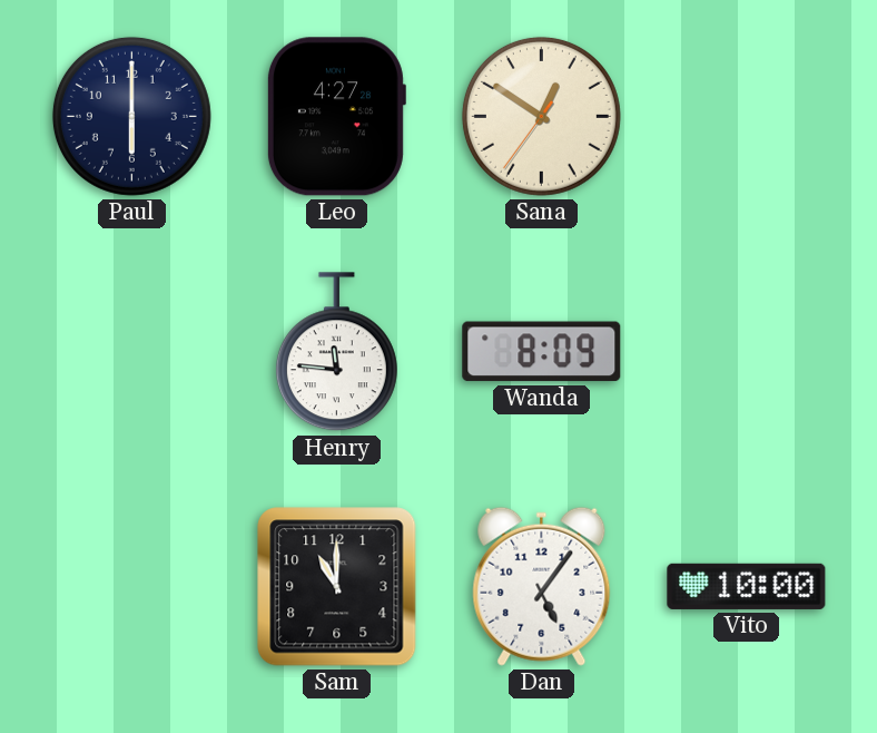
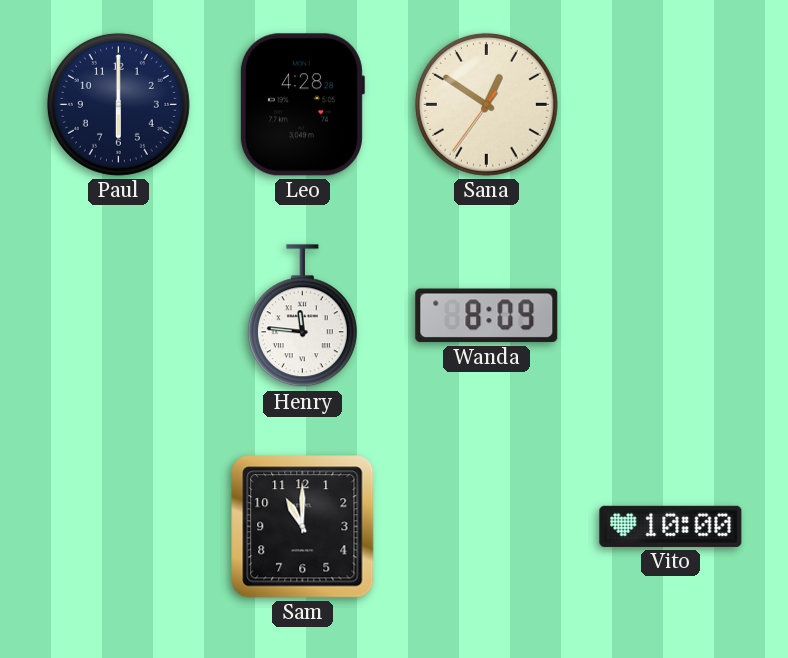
Leo: 4:27 -> 4:28 (302, 105)
Dan: 5:06 -> none (542, 586)
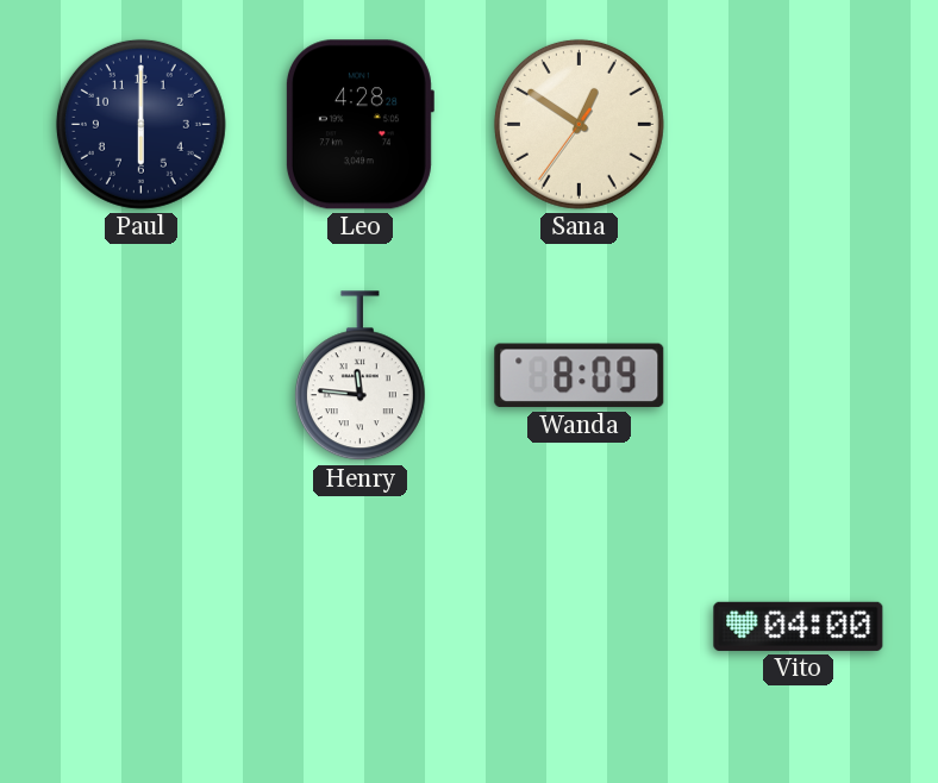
Sam: 11:00 -> none (303, 527)
Vito: 10:00 -> 04:00 (799, 626)
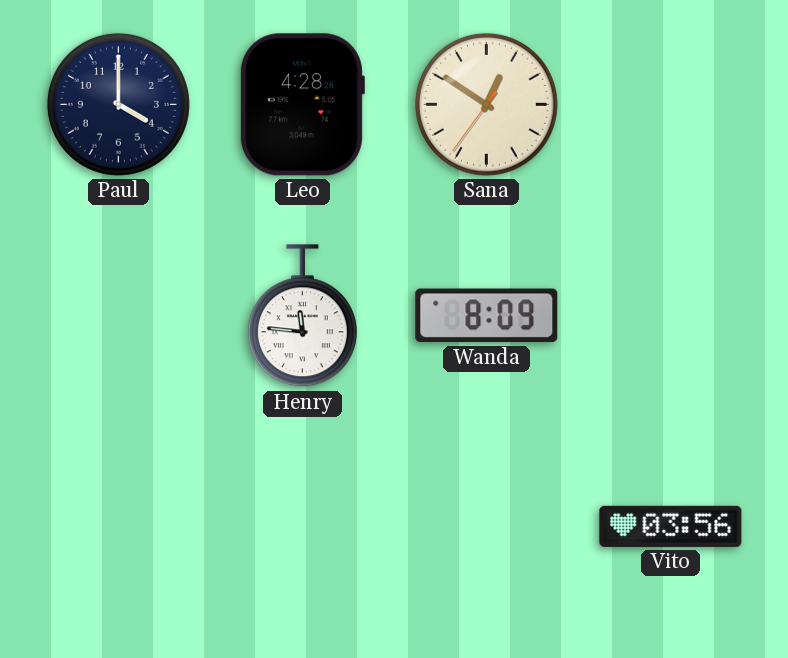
Paul: 6:00 -> 4:00 (118, 104)
Vito: 04:00 -> 03:56 (671, 526)
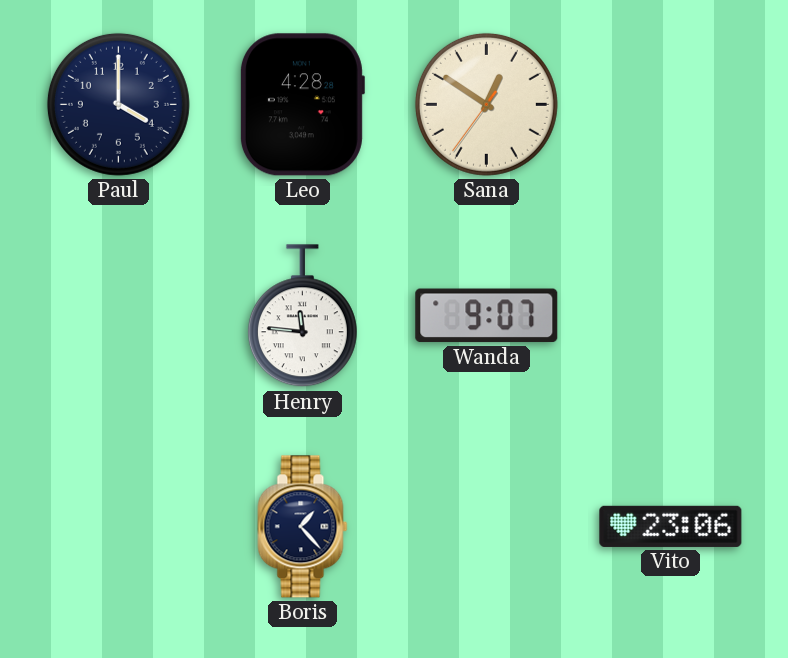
Wanda: 8:09 -> 9:07 (487, 316)
Boris: none -> 1:23 (303, 527)
Vito: 03:56 -> 23:06 (671, 526)
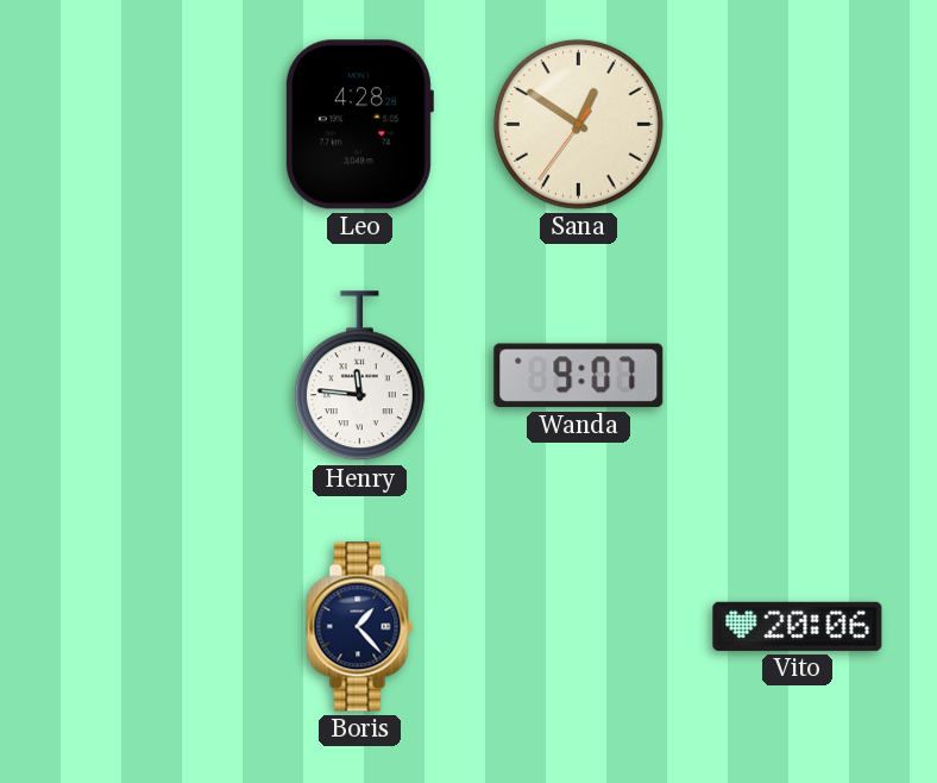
Paul: 4:00 -> none (118, 104)
Vito: 23:06 -> 20:06 (798, 626)
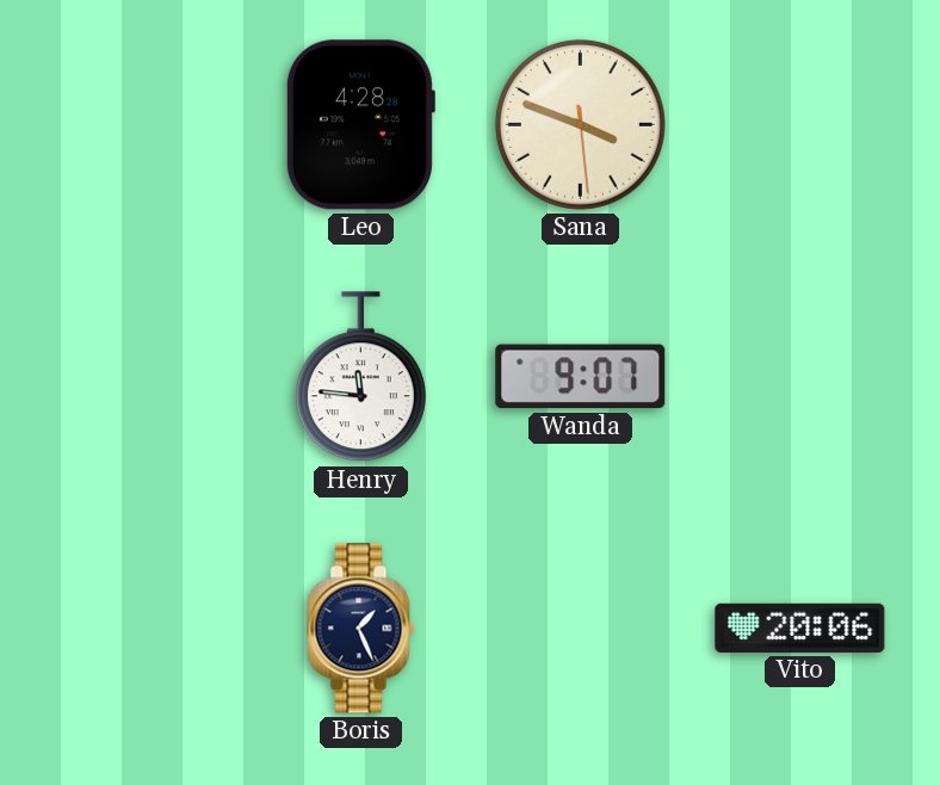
Sana: 12:50 -> 3:48 (580, 124)
Boris: 1:23 -> 1:26 (361, 629)
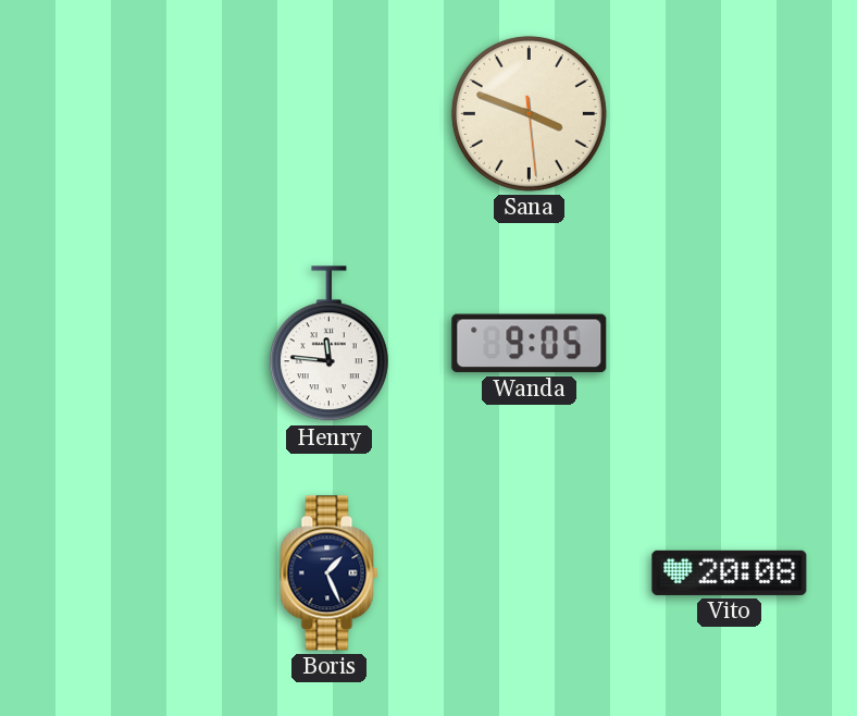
Leo: 4:28 -> none (360, 125)
Wanda: 9:07 -> 9:05 (530, 344)
Vito: 20:06 -> 20:08 (730, 572)
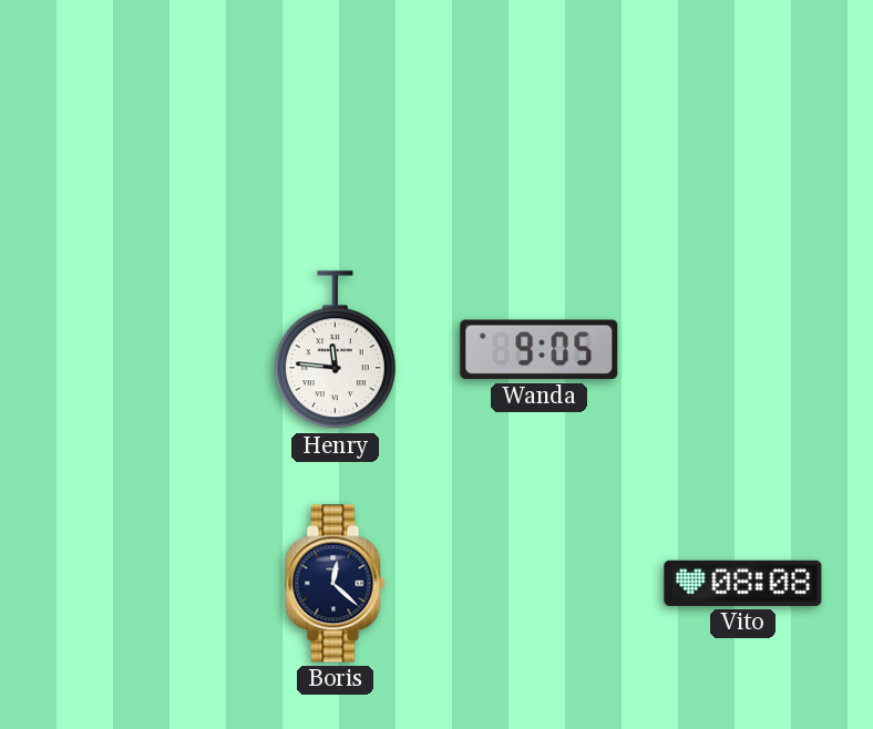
Sana: 3:48 -> none (529, 113)
Boris: 1:26 -> 12:22 (336, 584)
Vito: 20:08 -> 08:08 (743, 583)
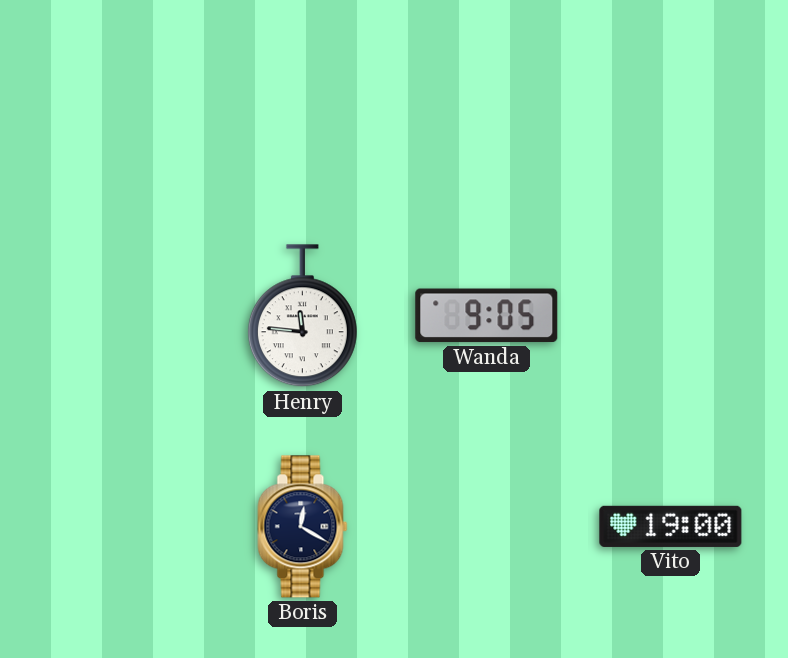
Boris: 12:22 -> 12:20 (303, 527)
Vito: 08:08 -> 19:00 (671, 526)
